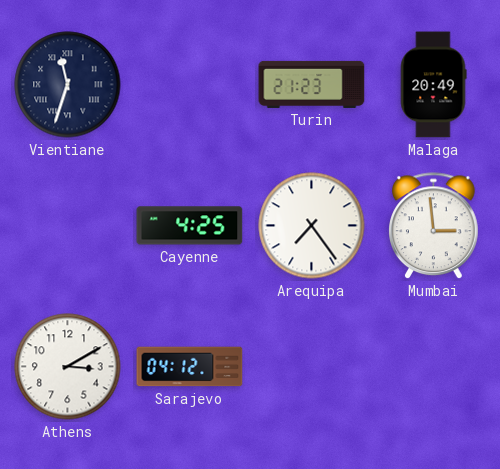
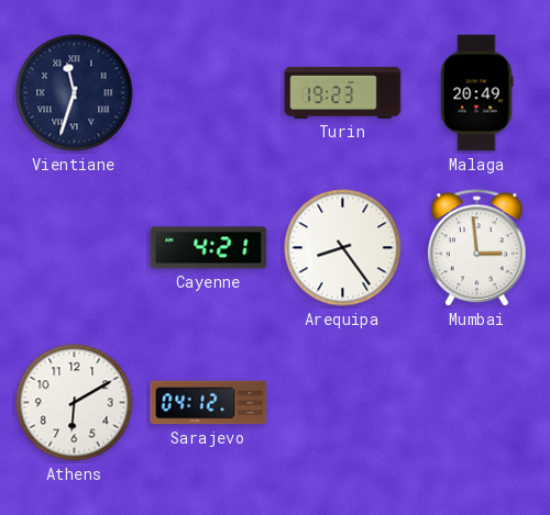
Turin: 21:23 -> 19:23 (343, 92)
Cayenne: 4:25 -> 4:21 (209, 248)
Arequipa: 7:24 -> 8:24 (343, 248)
Athens: 3:10 -> 6:10 (75, 403)
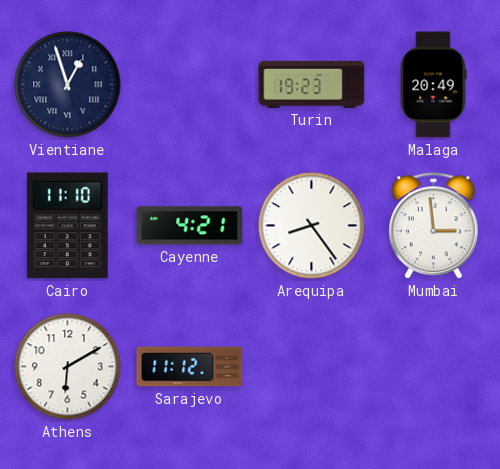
Vientiane: 11:33 -> 12:57 (68, 85)
Cairo: none -> 11:10 (67, 226)
Sarajevo: 04:12 -> 11:12 (190, 367)
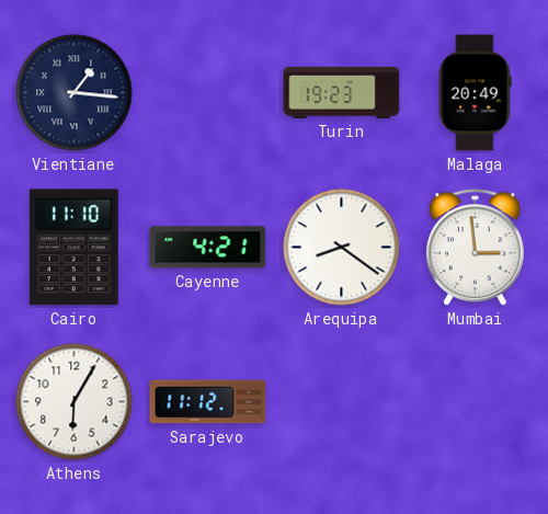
Vientiane: 12:57 -> 1:16 (75, 93)
Arequipa: 8:24 -> 8:21 (342, 248)
Athens: 6:10 -> 6:05 (75, 402)
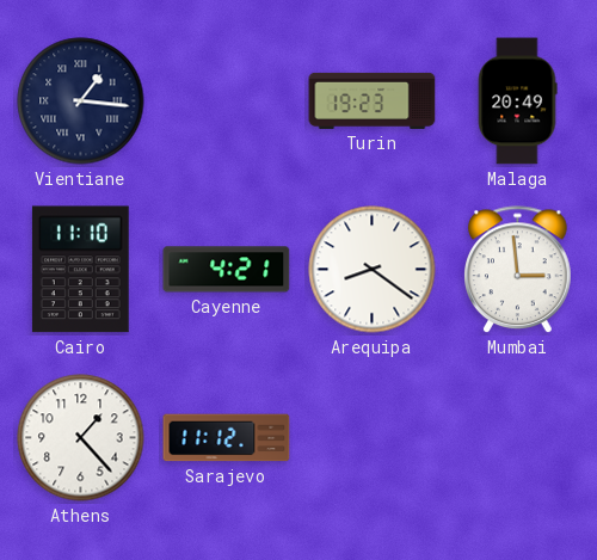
Athens: 6:05 -> 1:23 (81, 438)
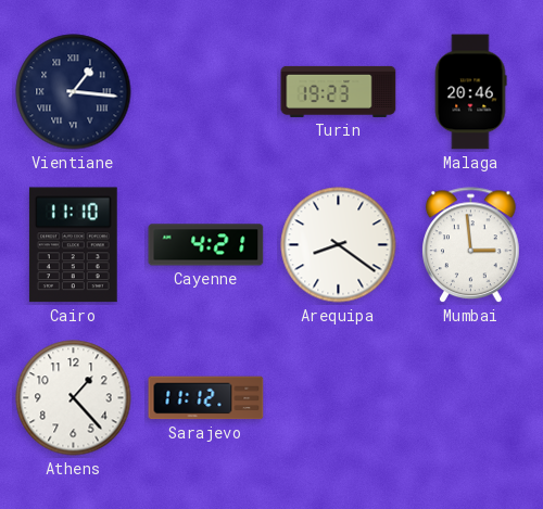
Malaga: 20:49 -> 20:46 (470, 92)
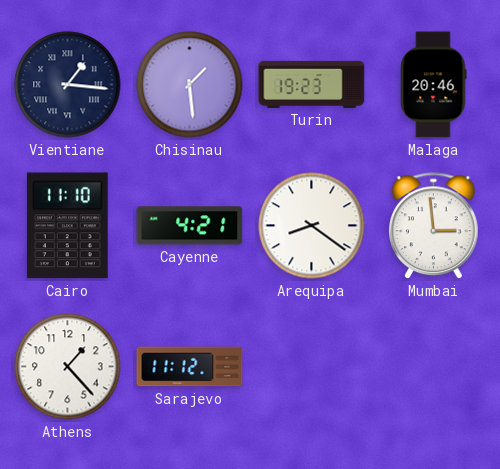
Chisinau: none -> 1:29 (190, 85)
